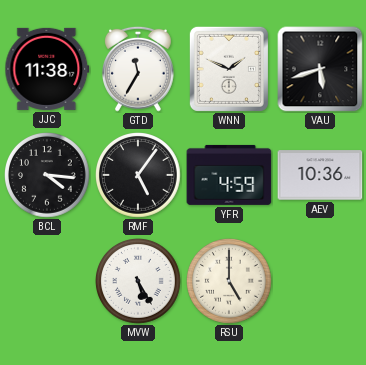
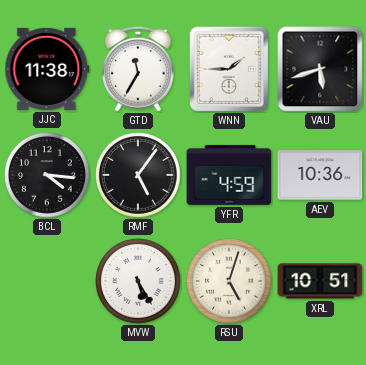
WNN: 1:49 -> 1:45 (229, 69)
RSU: 5:00 -> 5:03 (230, 282)
XRL: none -> 10:51 (320, 281)
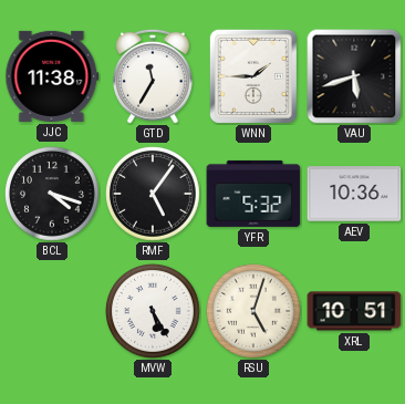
BCL: 4:16 -> 4:18 (53, 195)
YFR: 4:59 -> 5:32 (253, 194)
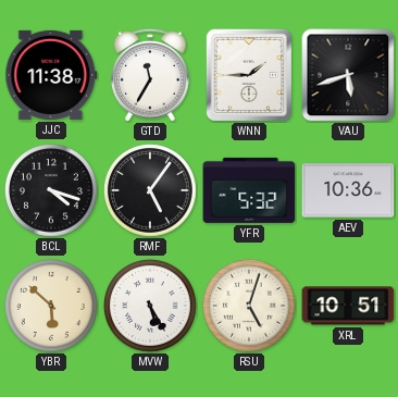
YBR: none -> 5:52 (52, 307)
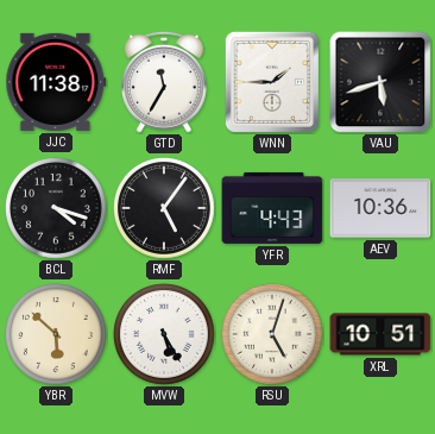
YFR: 5:32 -> 4:43 (272, 208)
